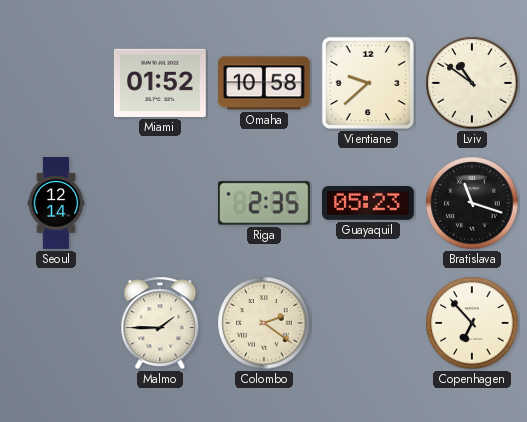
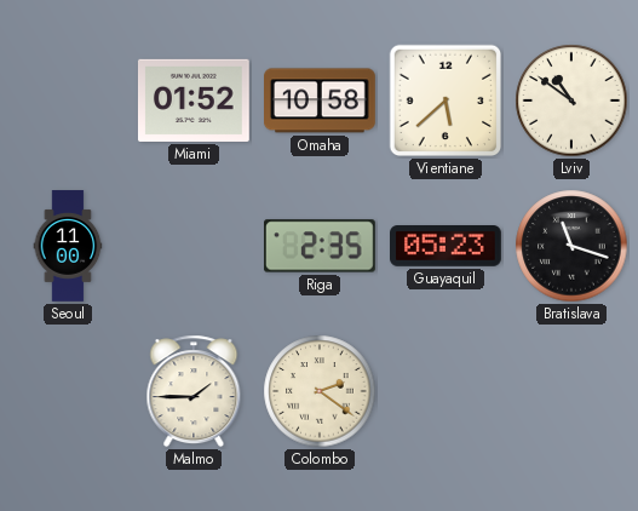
Vientiane: 9:38 -> 5:38 (446, 101)
Seoul: 12:14 -> 11:00 (68, 246)
Copenhagen: 6:53 -> none (472, 323)
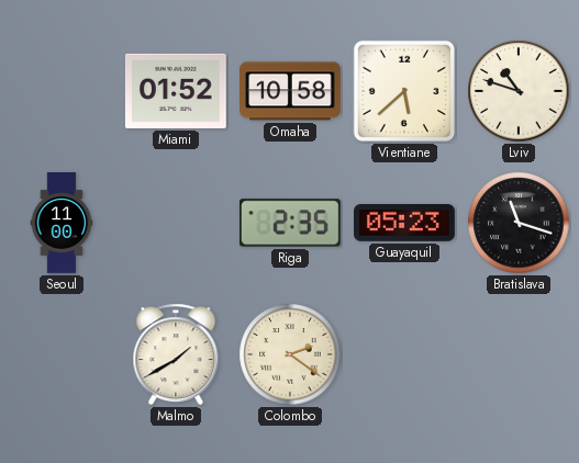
Lviv: 10:51 -> 10:48 (519, 91)
Malmo: 1:45 -> 1:40 (176, 354)
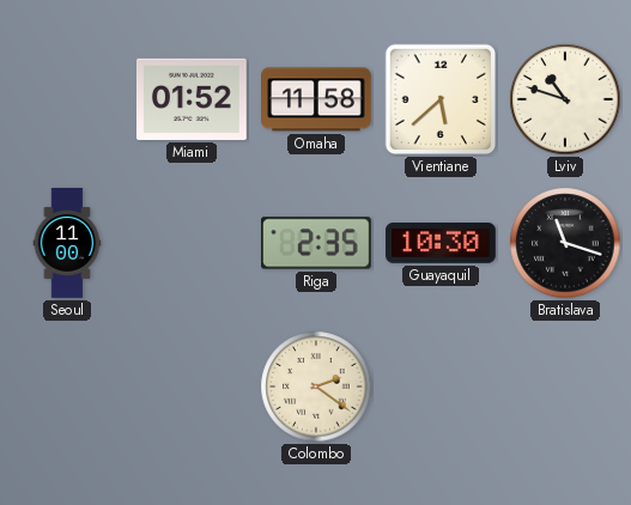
Omaha: 10:58 -> 11:58 (317, 99)
Guayaquil: 05:23 -> 10:30 (442, 244)
Malmo: 1:40 -> none (176, 354)
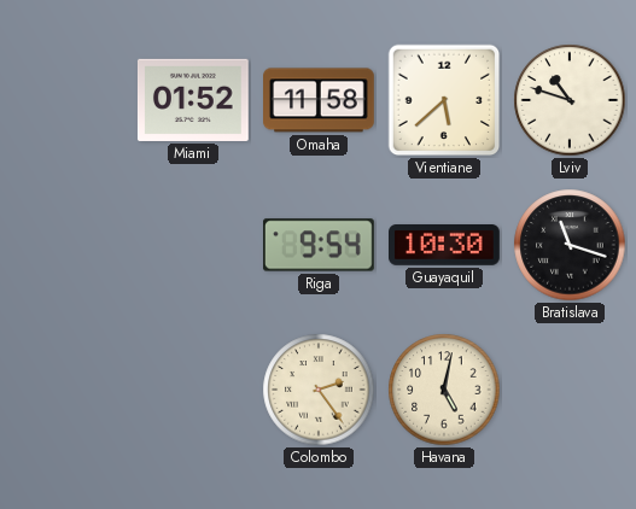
Seoul: 11:00 -> none (67, 243)
Riga: 2:35 -> 9:54 (320, 245)
Colombo: 2:21 -> 2:24 (319, 390)
Havana: none -> 5:02 (444, 390)
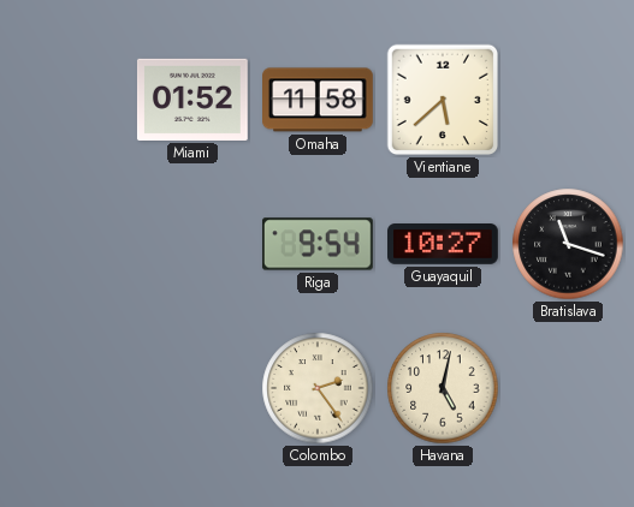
Lviv: 10:48 -> none (570, 100)
Guayaquil: 10:30 -> 10:27 (444, 245)
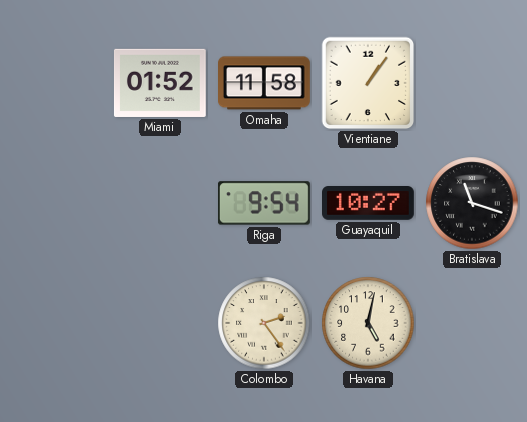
Vientiane: 5:38 -> 1:06 (368, 83)
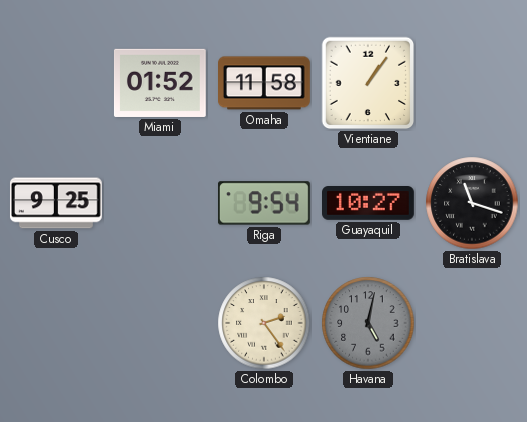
Cusco: none -> 9:25 (56, 203)
Havana dial: cream -> grey (368, 323)
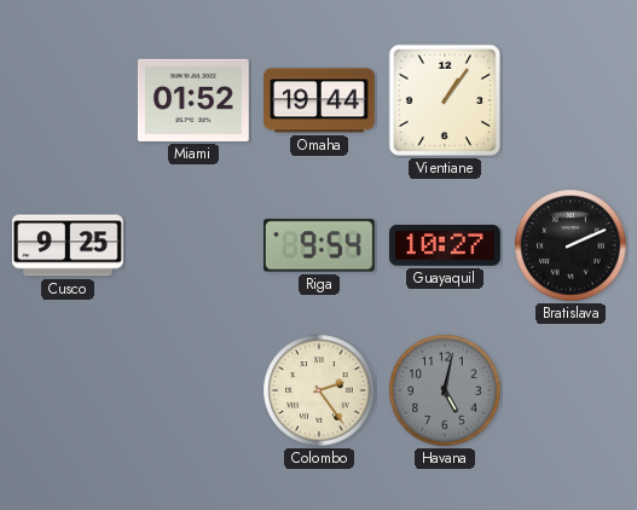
Omaha: 11:58 -> 19:44 (320, 100)
Bratislava: 11:18 -> 2:11 (571, 245)
